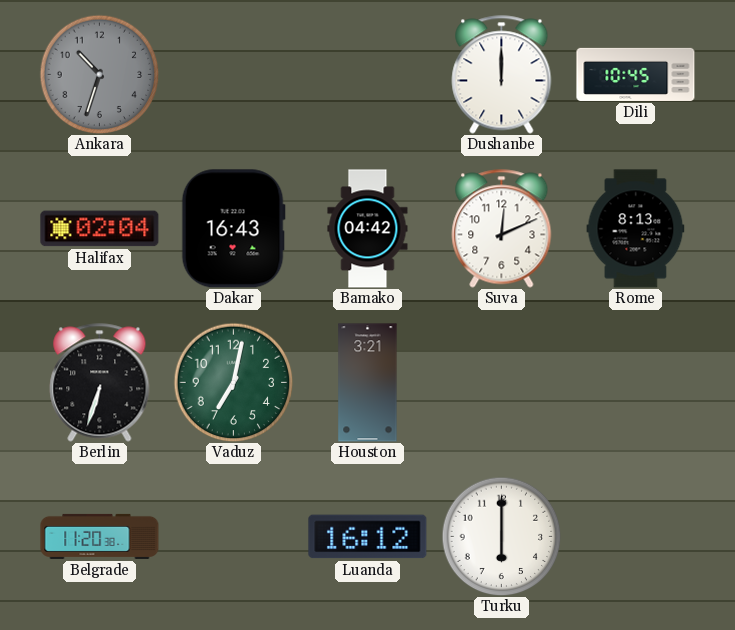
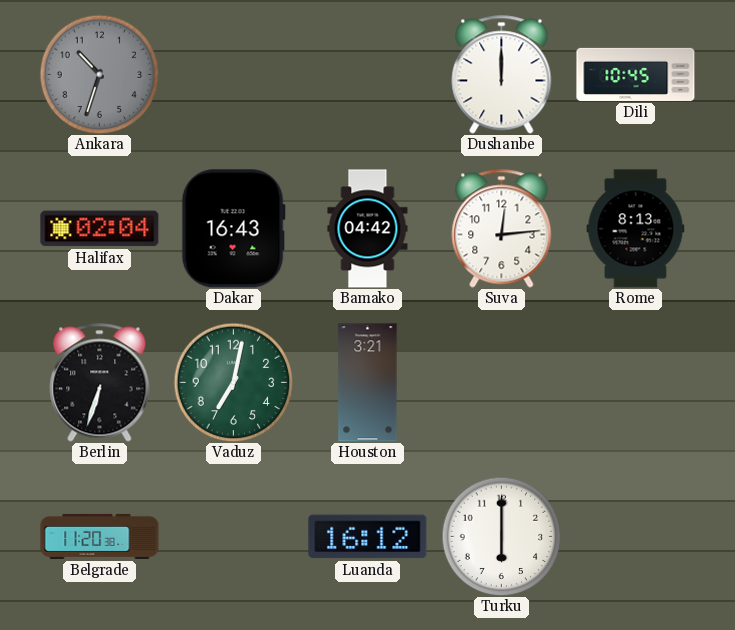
Suva: 12:11 -> 12:14 (502, 229)
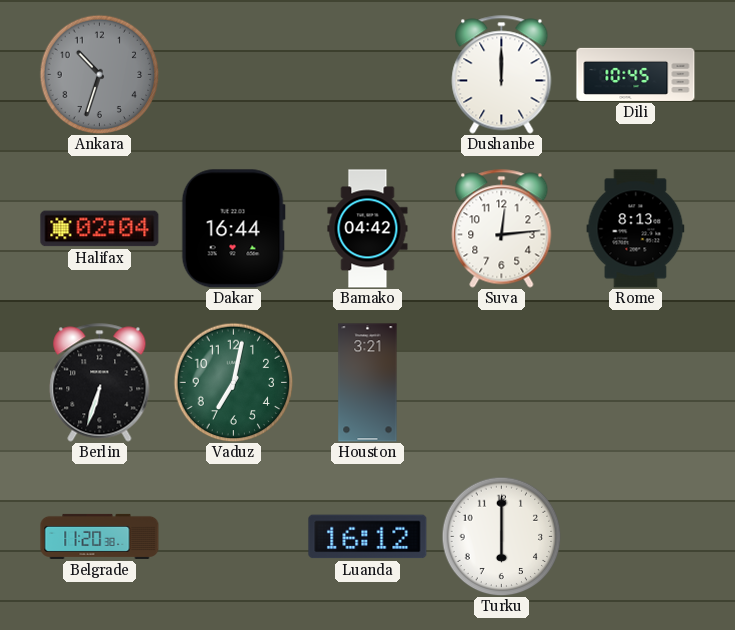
Dakar: 16:43 -> 16:44 (233, 229)
